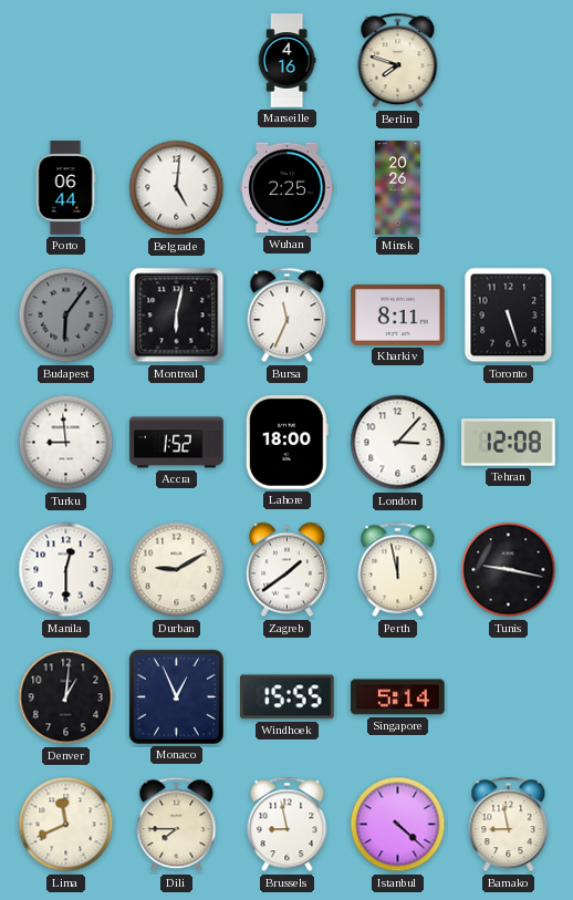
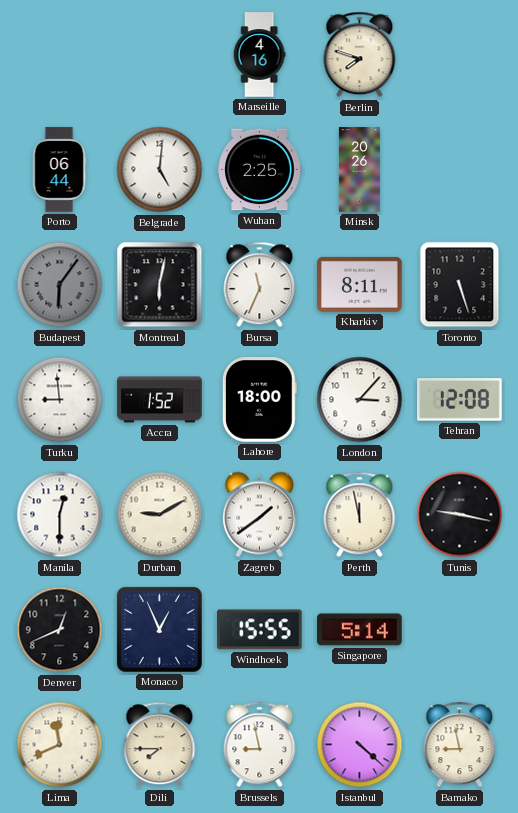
Denver: 1:01 -> 12:41 (60, 630)
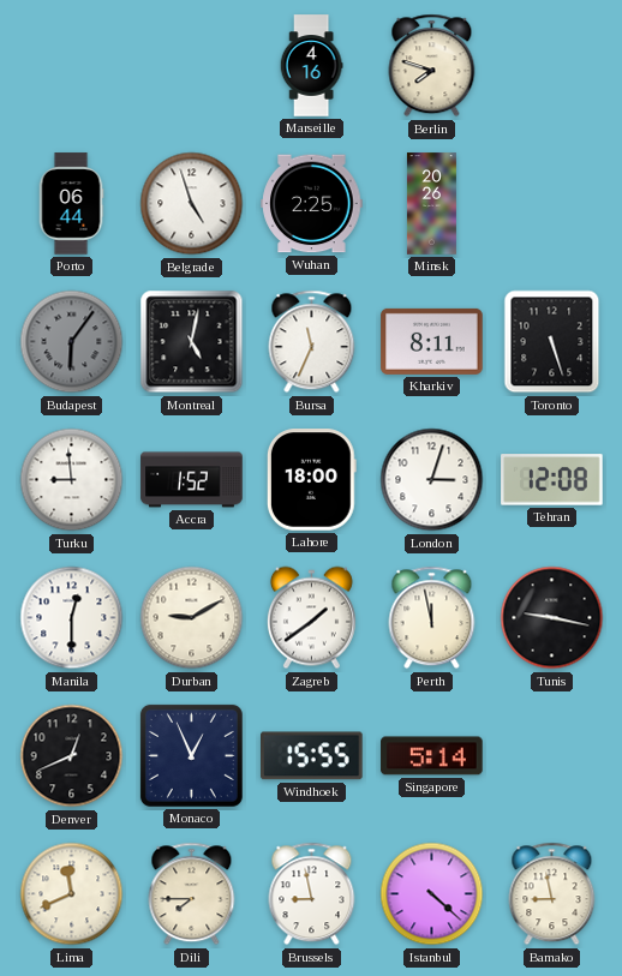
Belgrade: 5:01 -> 4:57 (192, 204)
Montreal: 6:02 -> 5:02 (192, 342)
London: 3:07 -> 3:03 (432, 480)
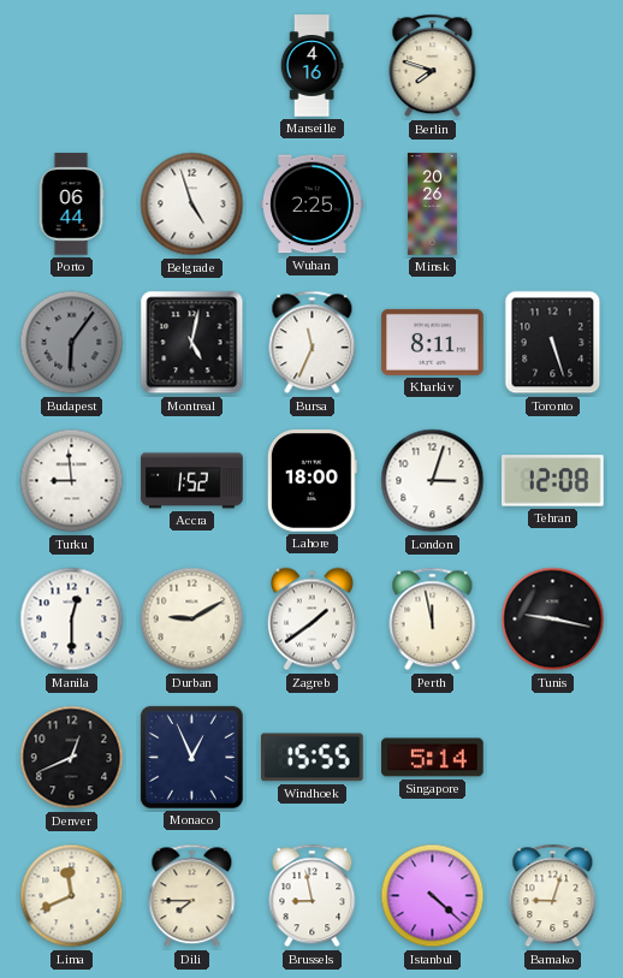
Bamako: 8:58 -> 9:03 (553, 896)
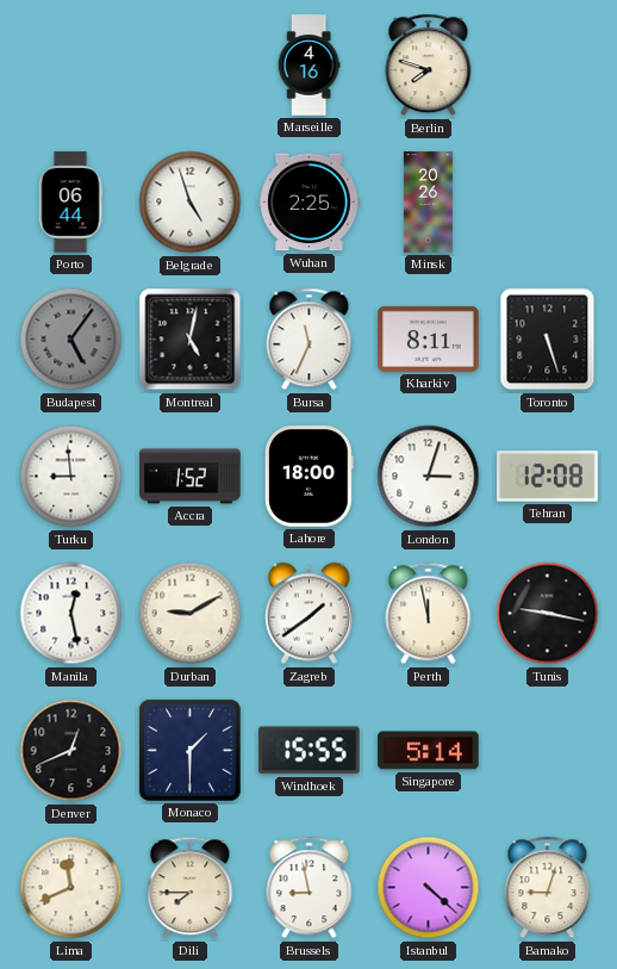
Budapest: 6:06 -> 5:06 (71, 340)
Manila: 12:30 -> 12:28 (71, 614)
Monaco: 12:56 -> 1:30 (189, 750)
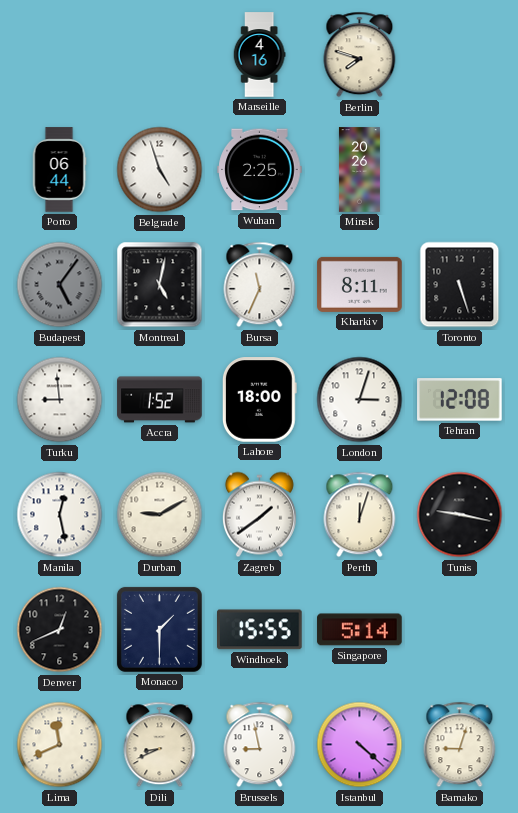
Perth: 11:58 -> 12:03 (360, 515)
Dili: 7:45 -> 8:41 (160, 745)
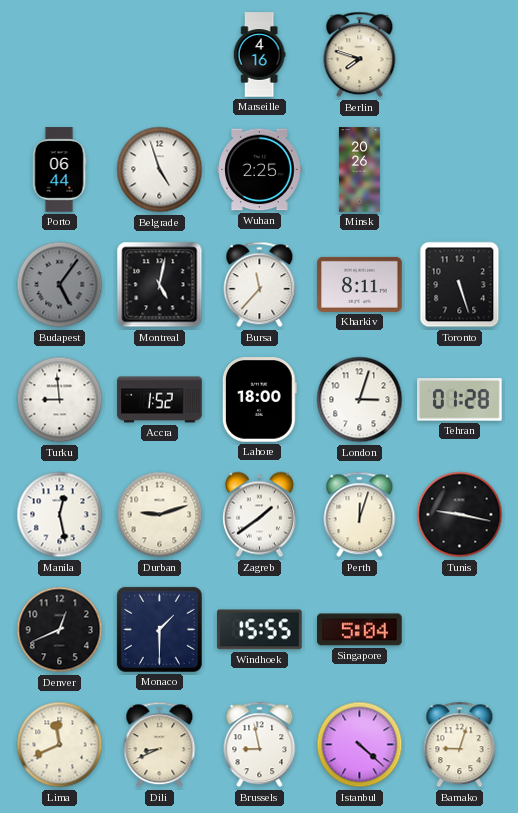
Bursa: 11:34 -> 11:37 (260, 285)
Tehran: 12:08 -> 01:28 (460, 400)
Durban: 9:10 -> 9:12 (160, 515)
Singapore: 5:14 -> 5:04 (360, 630)
